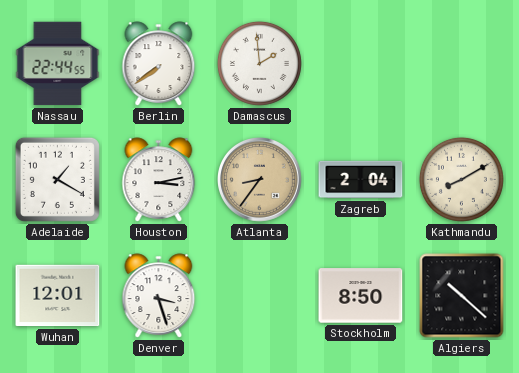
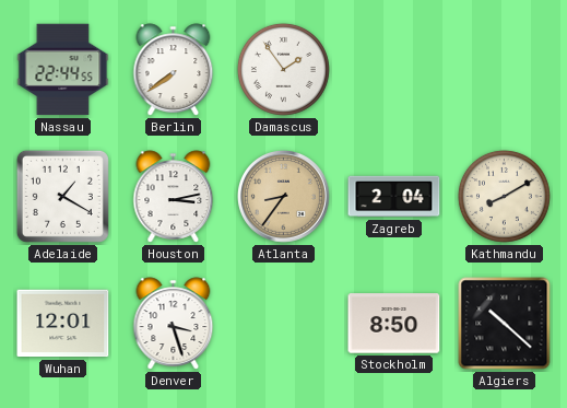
Damascus: 1:59 -> 1:54 (283, 69)
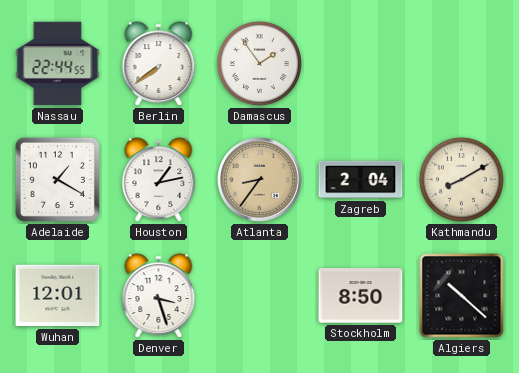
Houston: 3:13 -> 1:13 (159, 180)
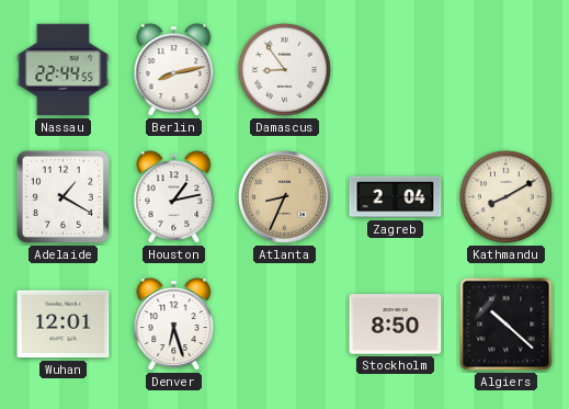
Berlin: 7:39 -> 8:13 (174, 70)
Damascus: 1:54 -> 8:54 (284, 69)
Atlanta: 8:36 -> 8:34 (285, 197)
Denver: 3:27 -> 6:27 (174, 325)
